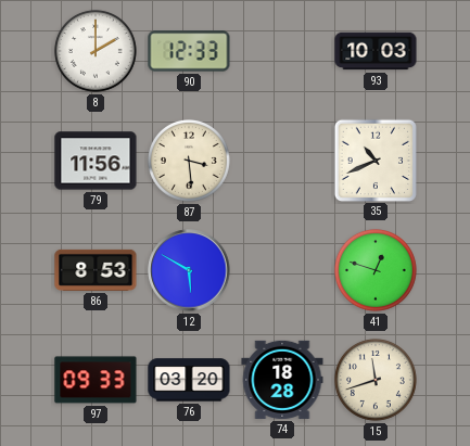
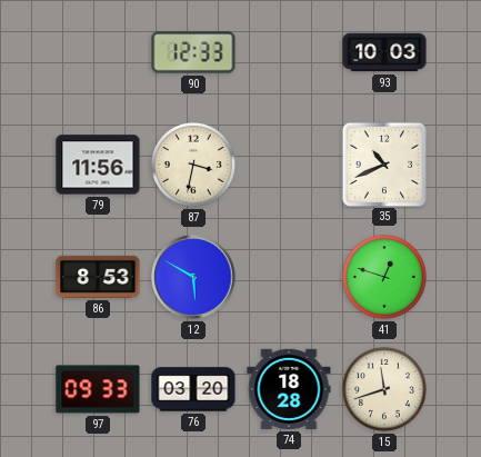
8: 2:00 -> none (96, 51)
87: 3:29 -> 3:32 (193, 165)
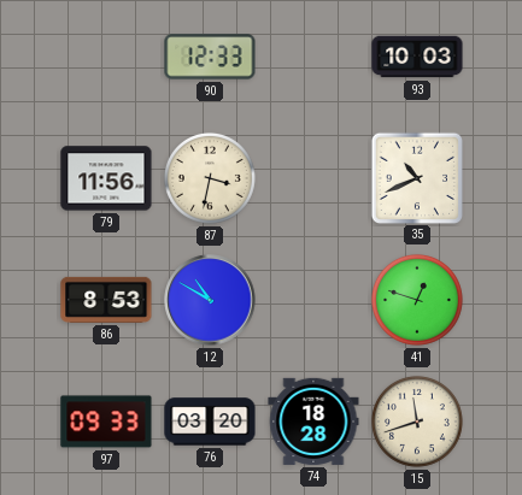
12: 5:50 -> 10:50 (210, 300)
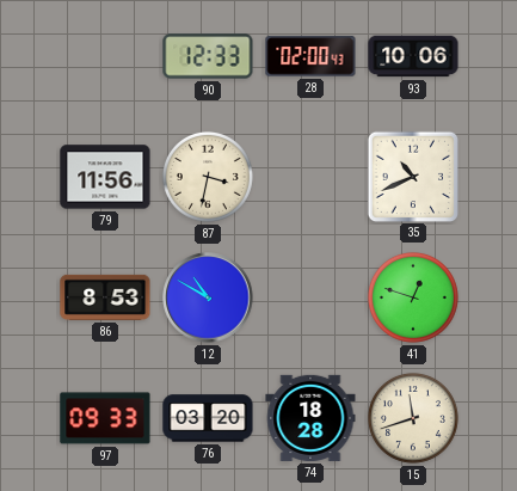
28: none -> 02:00 (310, 56)
93: 10:03 -> 10:06 (413, 56)
